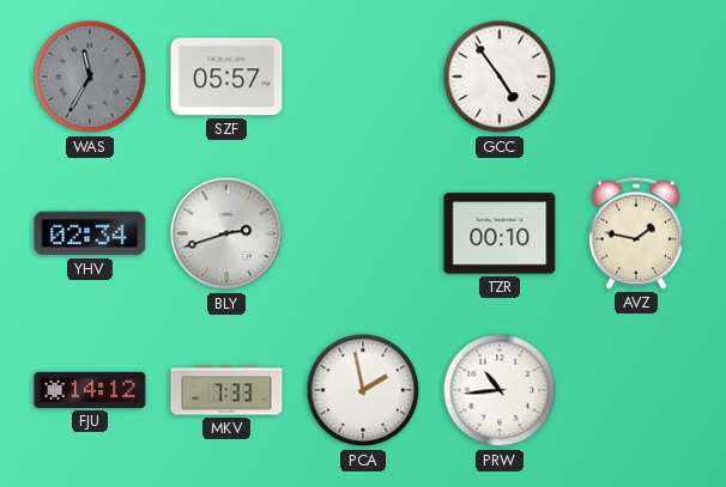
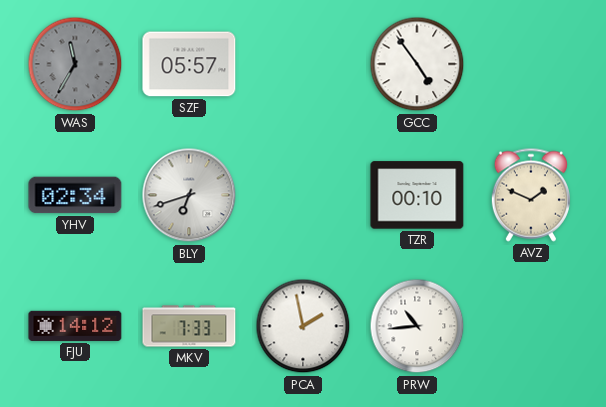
BLY: 2:42 -> 6:42 (189, 195)
AVZ: 1:47 -> 1:49 (531, 195)
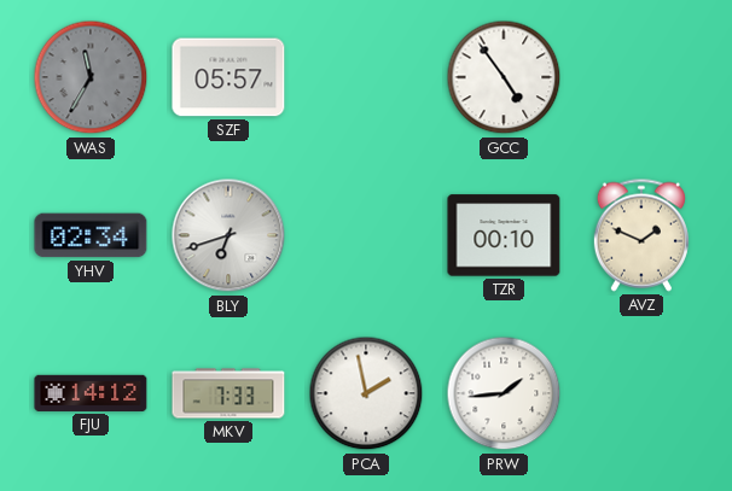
PRW: 10:44 -> 1:44 (504, 393)
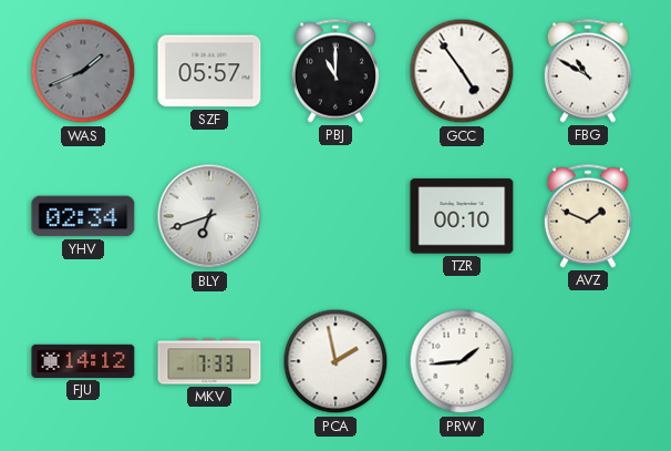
WAS: 11:35 -> 1:41 (83, 71)
PBJ: none -> 11:00 (335, 71)
FBG: none -> 10:50 (588, 71)
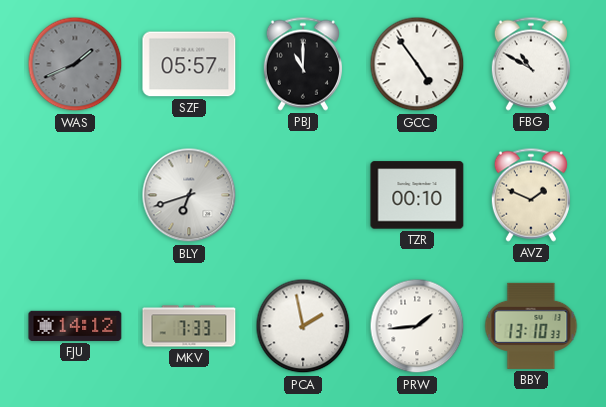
YHV: 02:34 -> none (83, 216)
BBY: none -> 13:10 (531, 326)
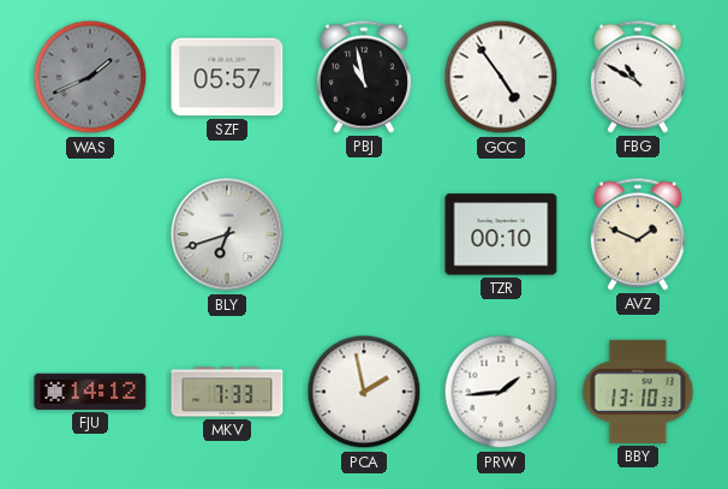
PBJ: 11:00 -> 10:58 (364, 77)
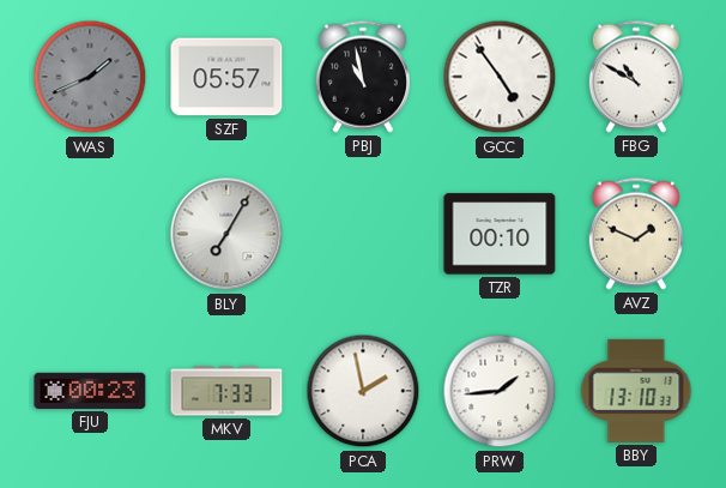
BLY: 6:42 -> 7:05 (226, 234)
FJU: 14:12 -> 00:23 (90, 391)
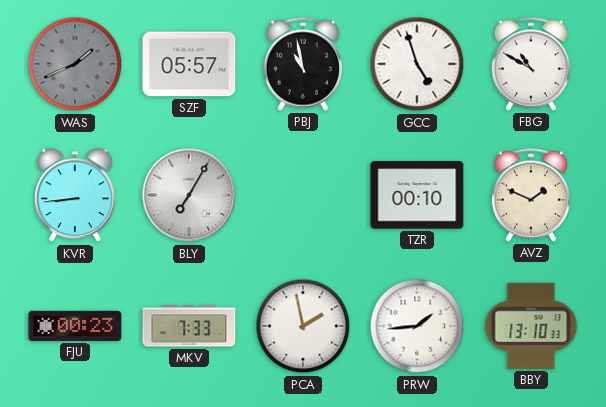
GCC: 4:54 -> 4:57 (417, 64)
KVR: none -> 8:44 (75, 196)
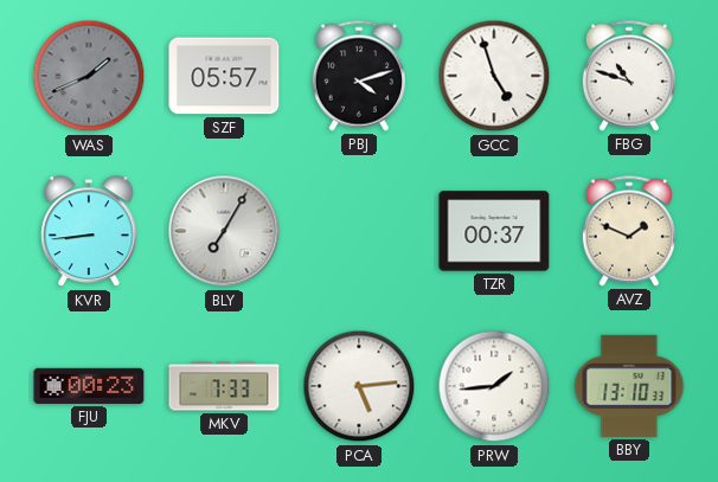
PBJ: 10:58 -> 4:12 (359, 76)
FBG: 10:50 -> 10:48 (629, 76)
TZR: 00:10 -> 00:37 (494, 231)
PCA: 1:58 -> 5:14 (359, 386)
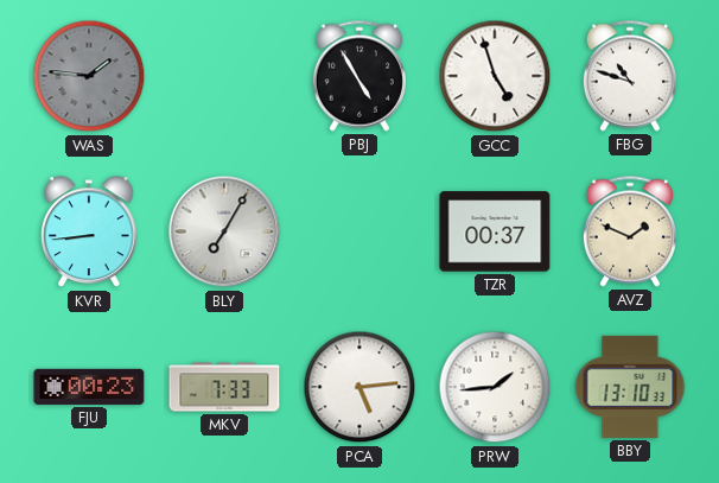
WAS: 1:41 -> 1:46 (89, 76)
SZF: 05:57 -> none (224, 76)
PBJ: 4:12 -> 4:55 (359, 76)
